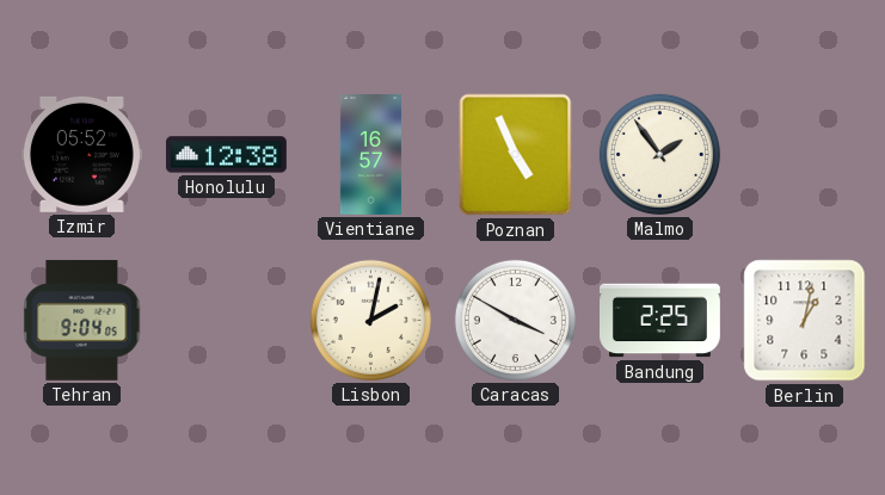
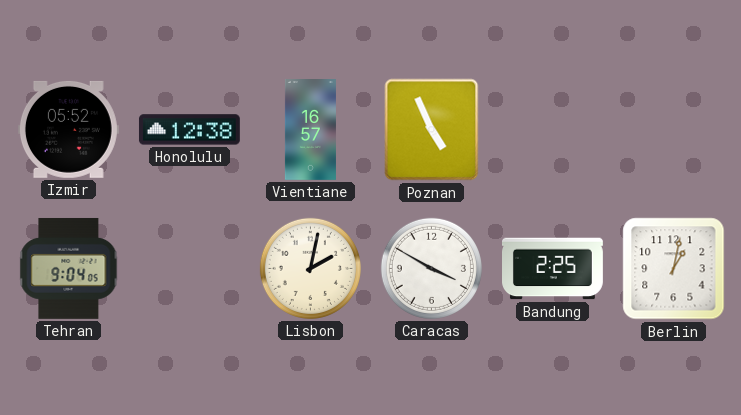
Malmo: 1:54 -> none (659, 154)
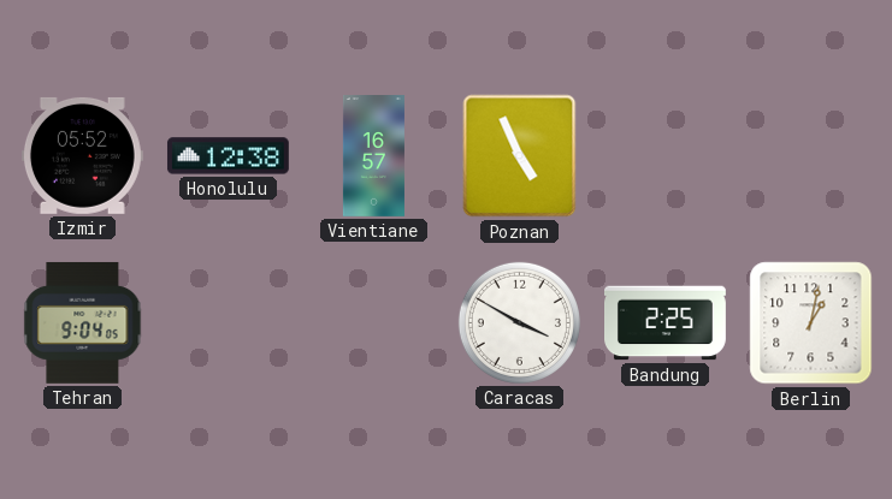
Lisbon: 2:02 -> none (310, 268)
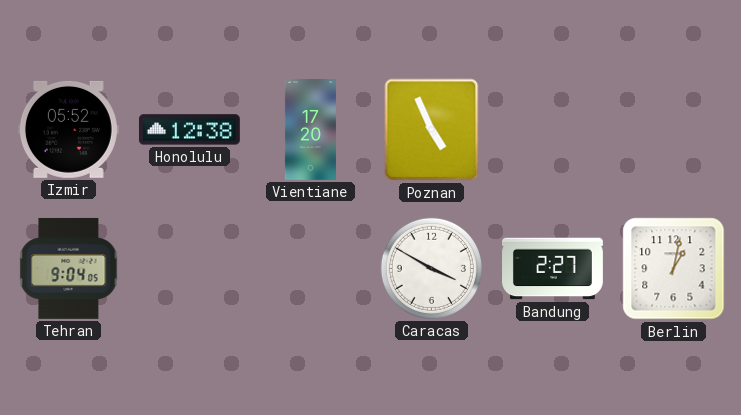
Vientiane: 16:57 -> 17:20 (310, 130)
Bandung: 2:25 -> 2:27 (553, 269)
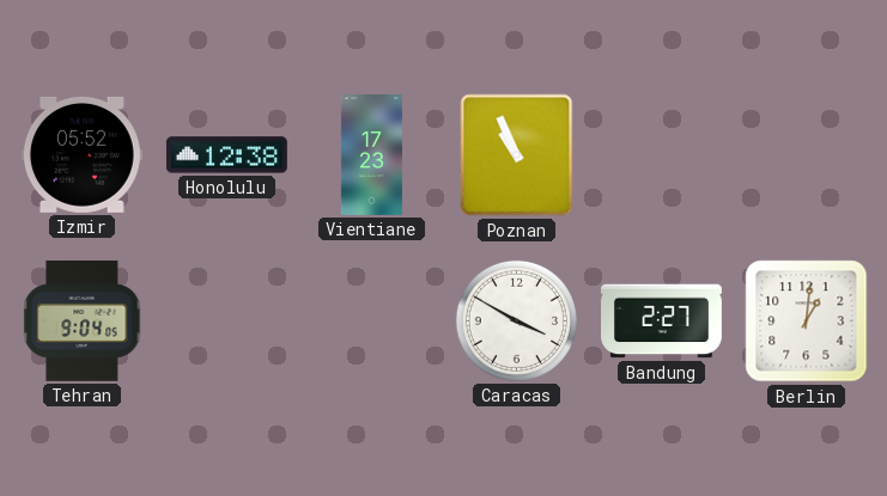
Vientiane: 17:20 -> 17:23 (371, 155)
Poznan: 4:56 -> 10:56 (517, 155)
Berlin: 1:02 -> 1:01 (807, 322)
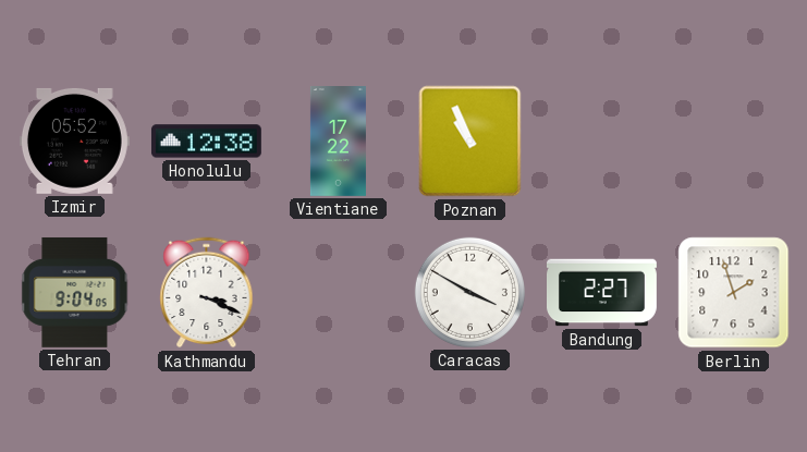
Vientiane: 17:23 -> 17:22 (338, 142)
Kathmandu: none -> 3:19 (207, 293)
Berlin: 1:01 -> 1:57 (734, 293)
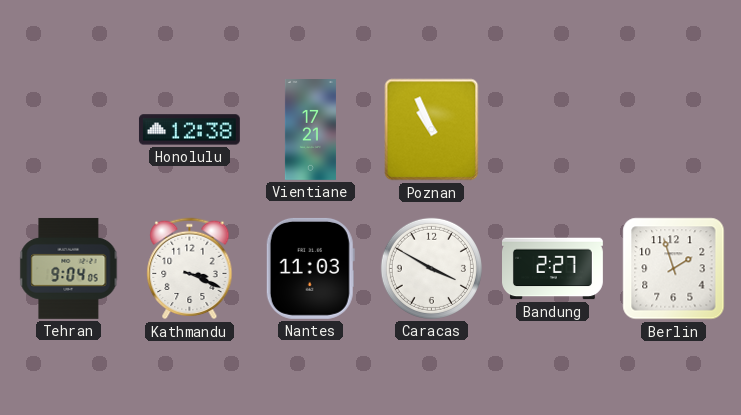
Izmir: 05:52 -> none (74, 141)
Vientiane: 17:22 -> 17:21 (310, 130)
Nantes: none -> 11:03 (310, 268)
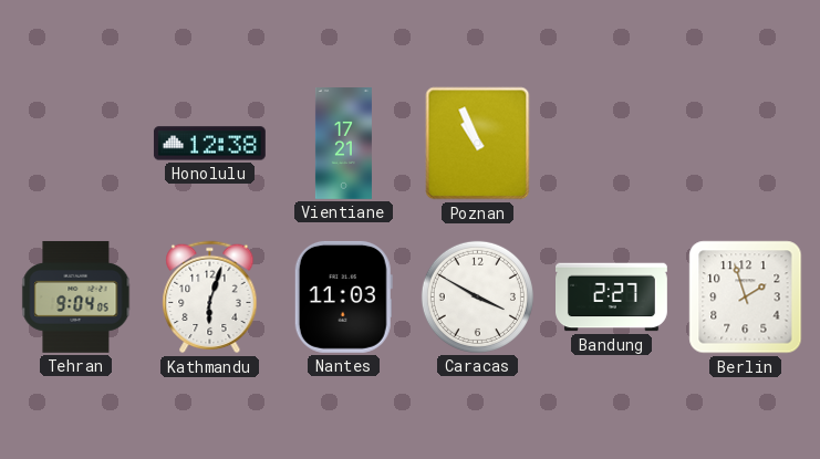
Kathmandu: 3:19 -> 6:03 (210, 298)
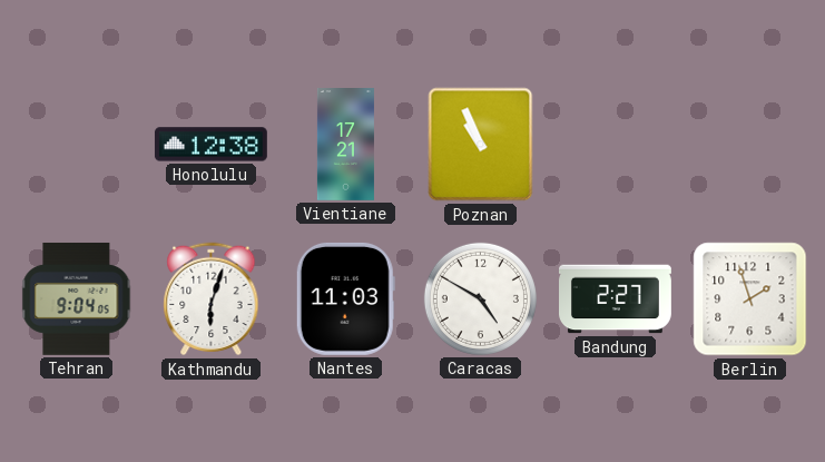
Caracas: 3:50 -> 4:50 (480, 298)
